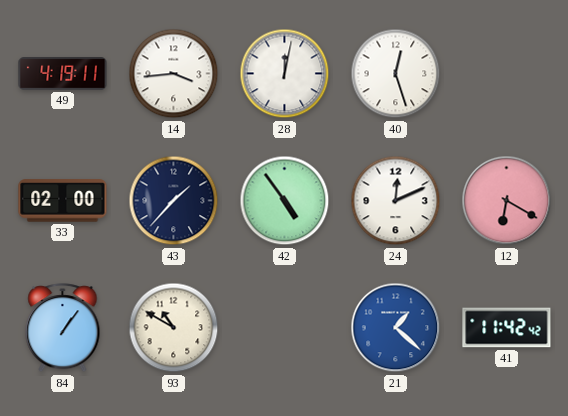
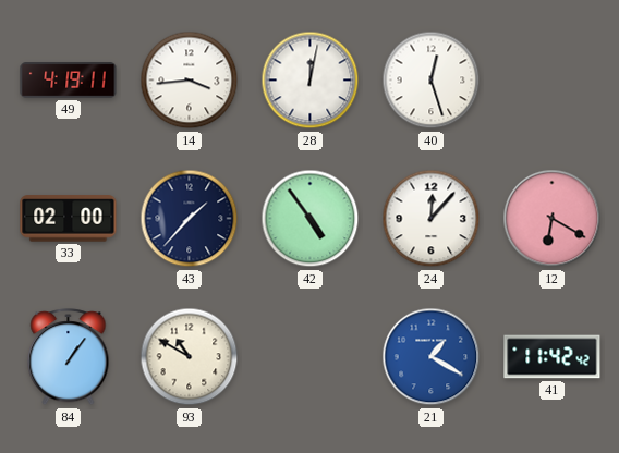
24: 12:11 -> 12:07 (432, 219)
21: 1:22 -> 1:20 (432, 357)
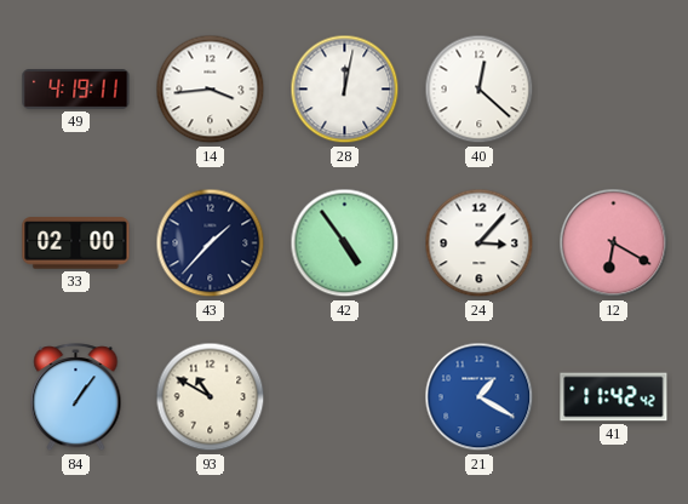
40: 12:27 -> 12:22 (480, 90)
24: 12:07 -> 3:07 (480, 244)
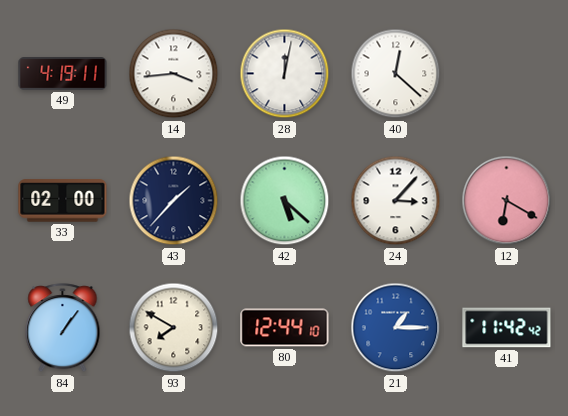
42: 4:54 -> 5:22 (285, 201)
93: 10:50 -> 7:50 (174, 328)
80: none -> 12:44 (285, 328)
21: 1:20 -> 1:15 (396, 328)
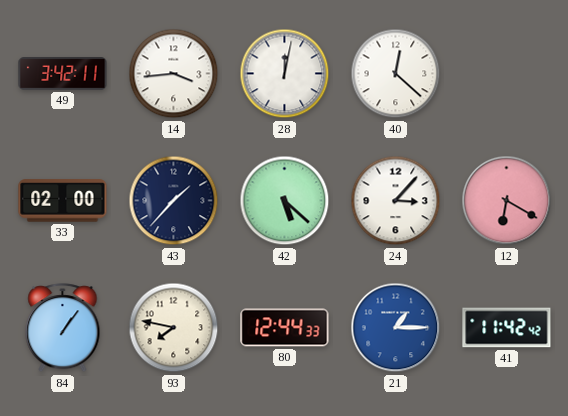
49: 4:19 -> 3:42 (63, 74)
93: 7:50 -> 7:47 (174, 328)
80: 12:44:10 -> 12:44:33 (285, 328)
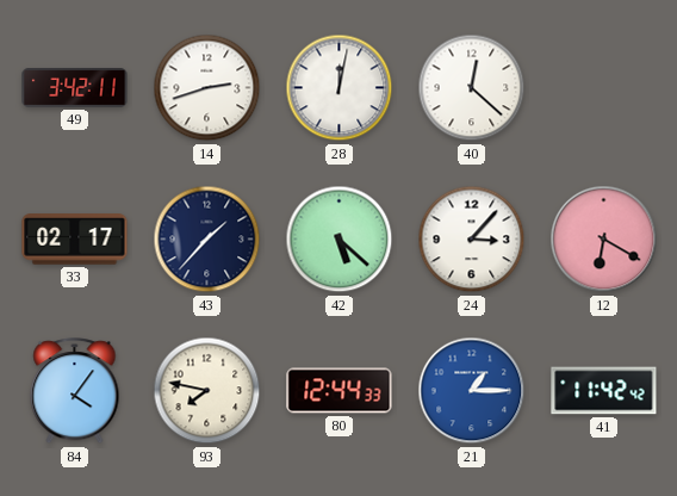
14: 3:44 -> 2:42 (207, 88)
33: 02:00 -> 02:17 (75, 240)
84: 1:06 -> 4:06 (75, 391)
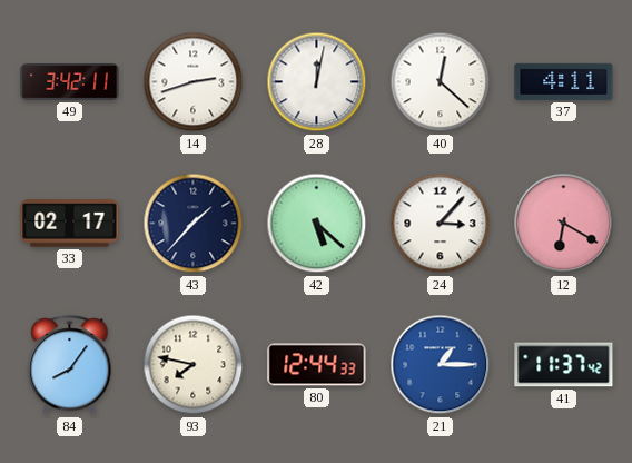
37: none -> 4:11 (564, 81)
84: 4:06 -> 8:06 (70, 365)
41: 11:42 -> 11:37 (564, 365)
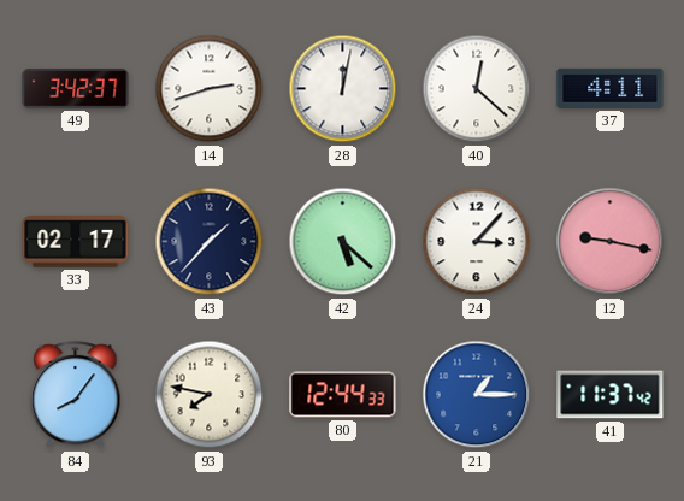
49: 3:42:11 -> 3:42:37 (76, 89)
12: 6:20 -> 9:17 (611, 242)
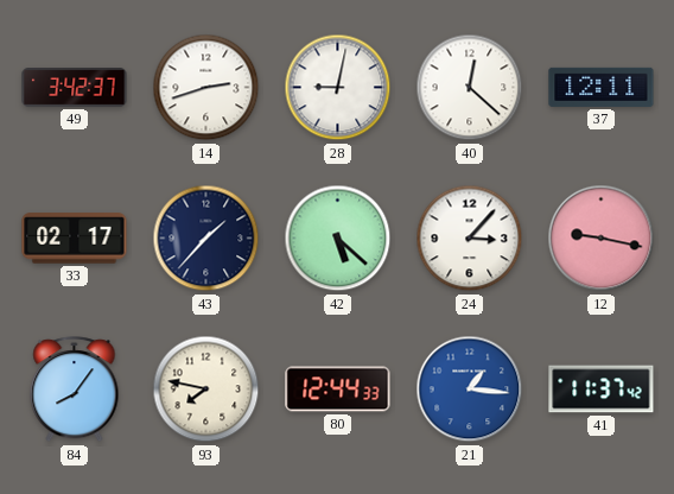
28: 12:02 -> 9:02 (338, 88)
37: 4:11 -> 12:11 (602, 87)
21: 1:15 -> 1:16 (470, 389)
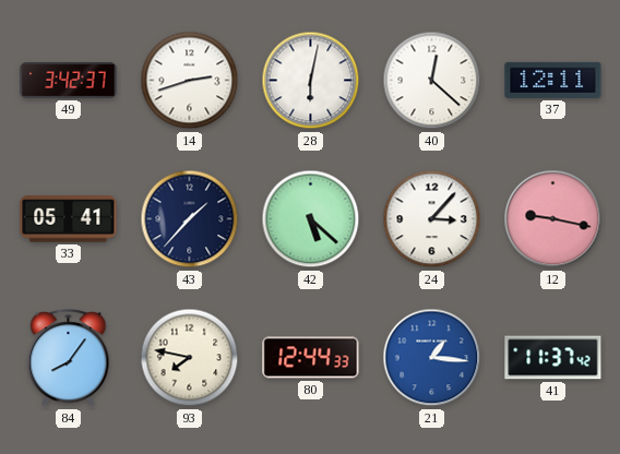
28: 9:02 -> 6:02 (311, 81)
33: 02:17 -> 05:41 (69, 219)
